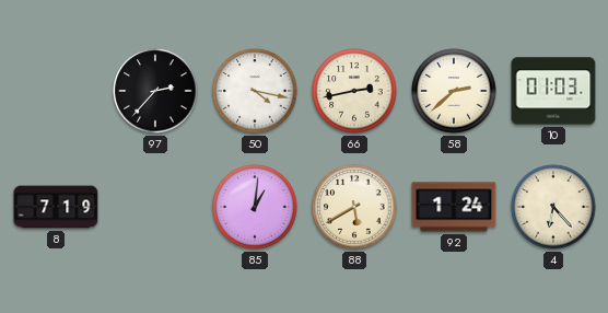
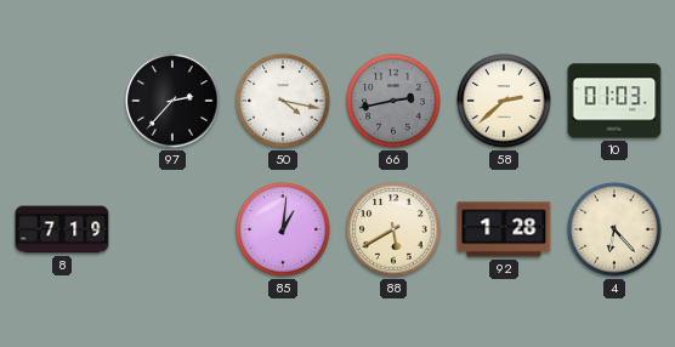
66 dial: cream -> grey (393, 101)
92: 1:24 -> 1:28 (504, 229)
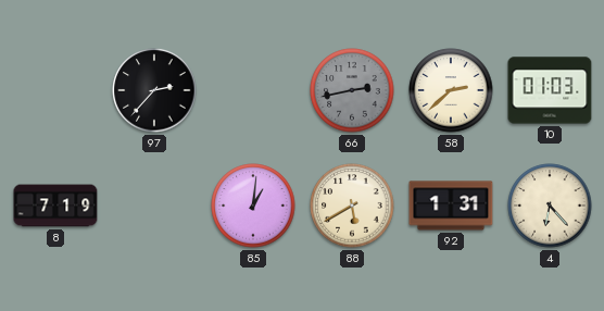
50: 4:17 -> none (283, 101)
92: 1:28 -> 1:31 (451, 206)
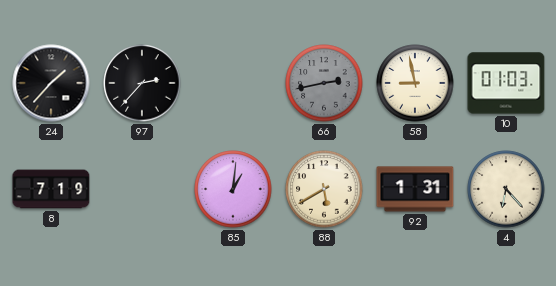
24: none -> 1:37 (51, 83)
58: 2:38 -> 8:58 (415, 83)
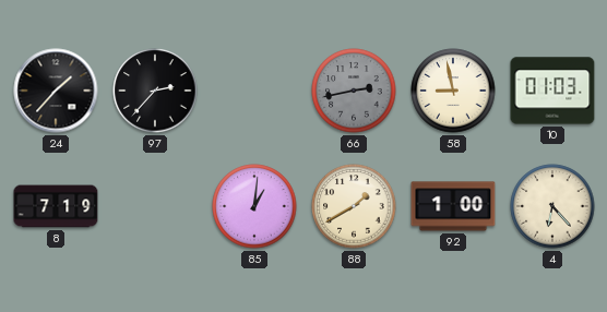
88: 5:40 -> 1:40 (354, 206)
92: 1:31 -> 1:00 (453, 206)
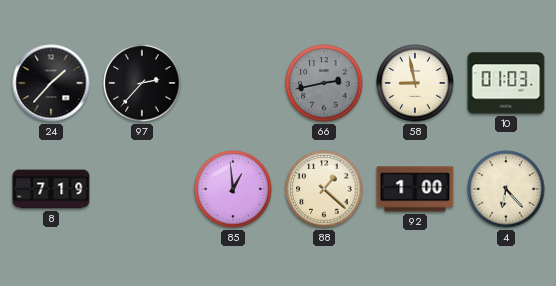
85: 1:01 -> 12:59 (233, 189)
88: 1:40 -> 1:22 (324, 189)
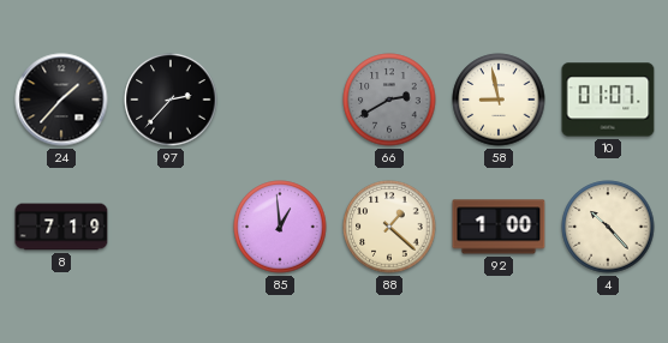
66: 2:43 -> 2:40 (389, 100)
10: 01:03 -> 01:07 (608, 100)
4: 6:23 -> 10:23 (608, 227)
